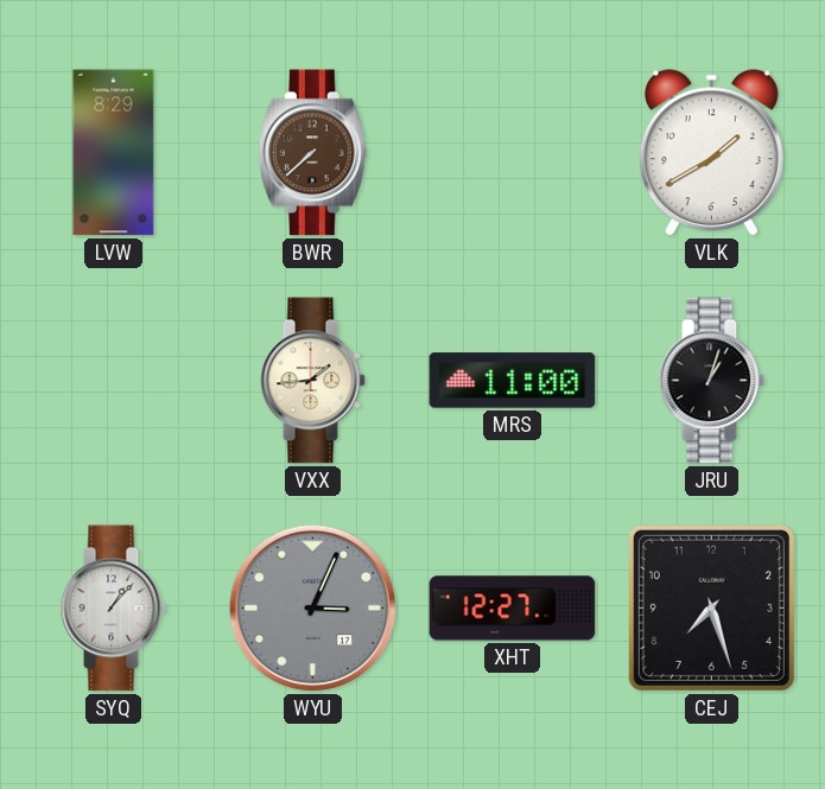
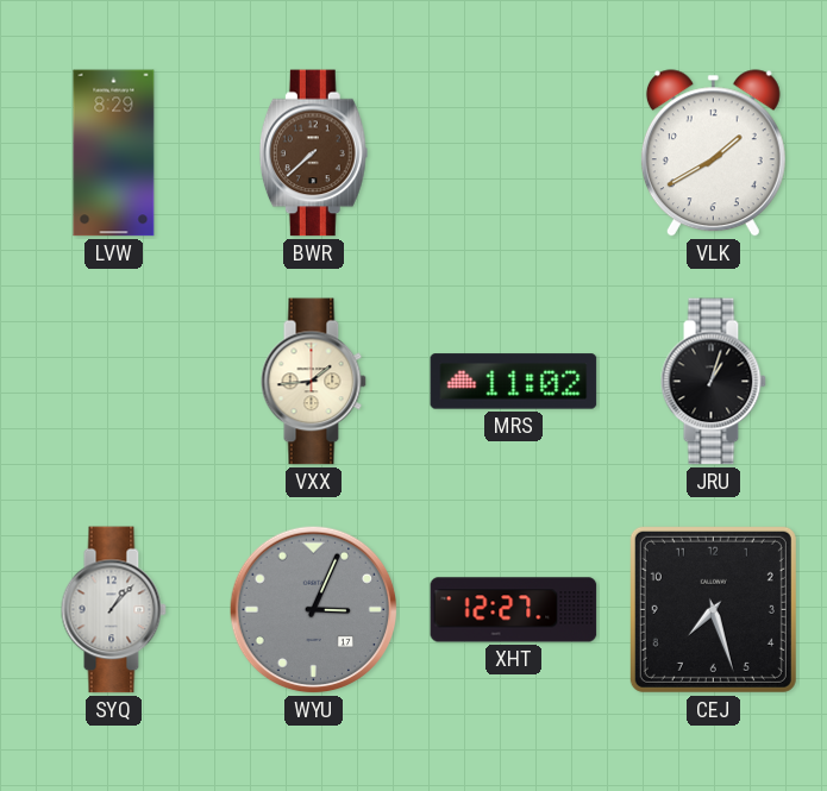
MRS: 11:00 -> 11:02 (514, 382)
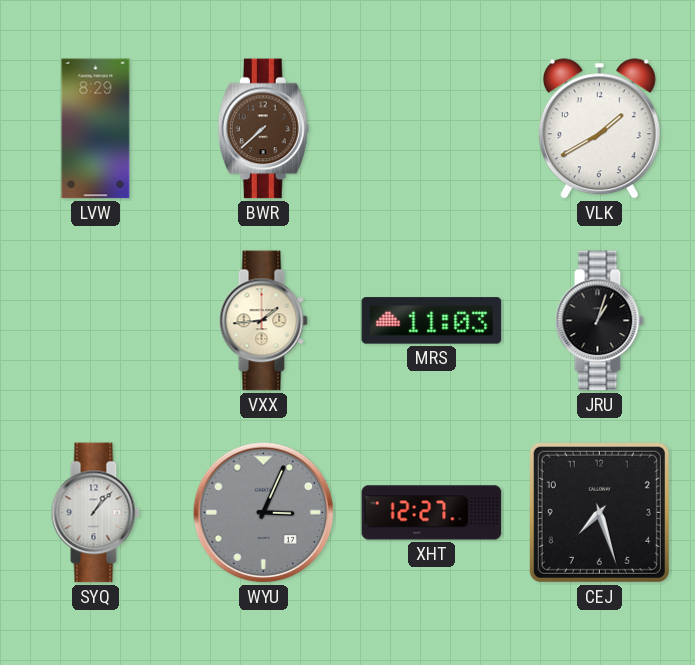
MRS: 11:02 -> 11:03 (432, 321)
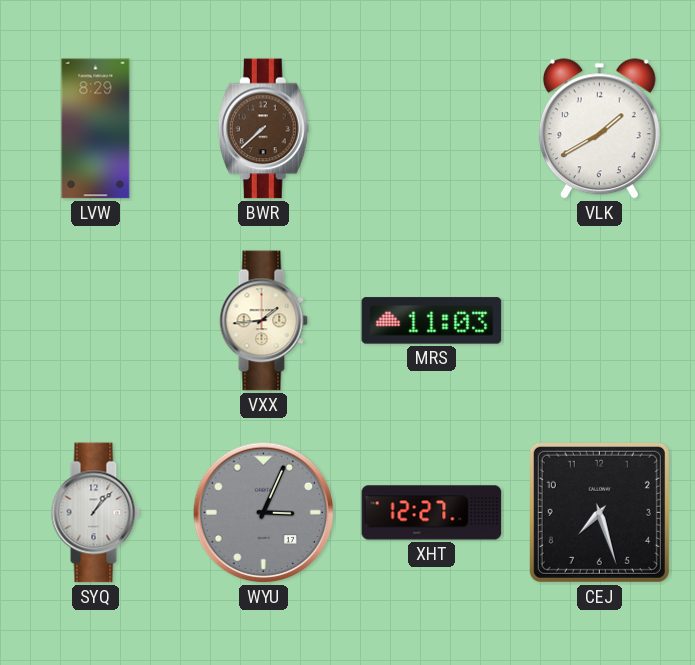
JRU: 1:03 -> none (599, 321)
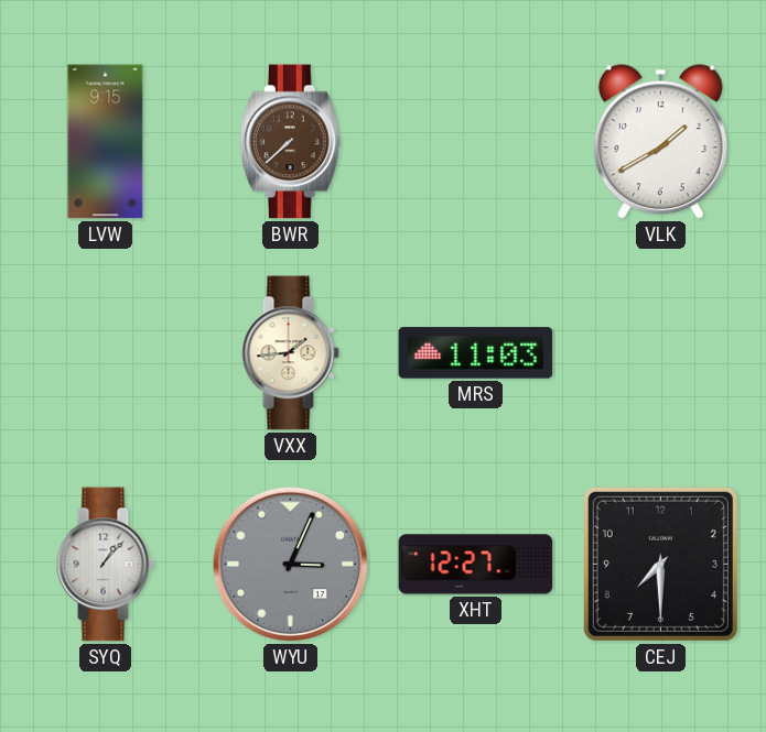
LVW: 8:29 -> 9:15 (106, 142)
CEJ: 7:27 -> 7:30 (660, 564)
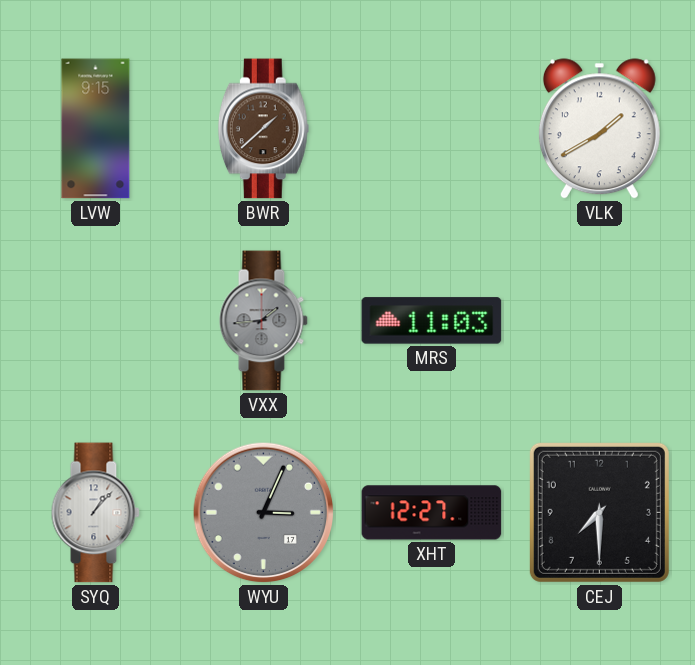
BWR: 7:38 -> 1:38 (263, 129)
VXX dial: cream -> grey (263, 321)
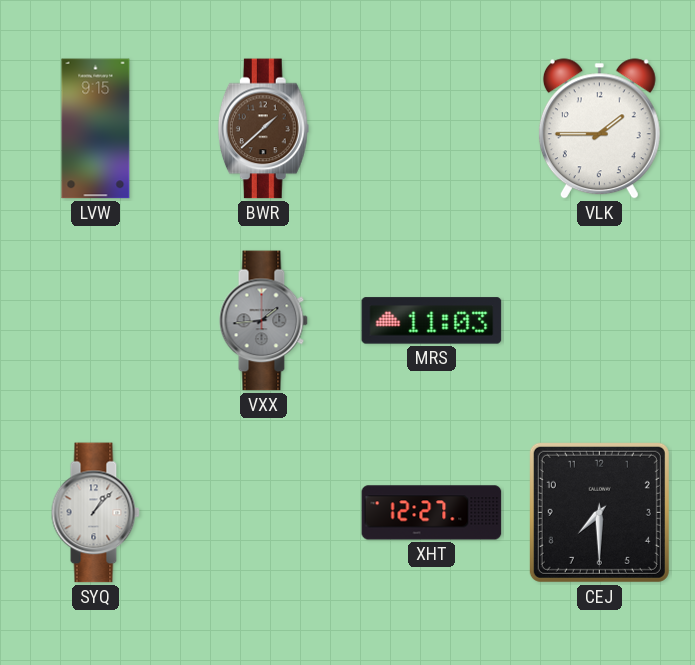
VLK: 1:40 -> 1:45 (599, 129)
WYU: 3:04 -> none (264, 513)
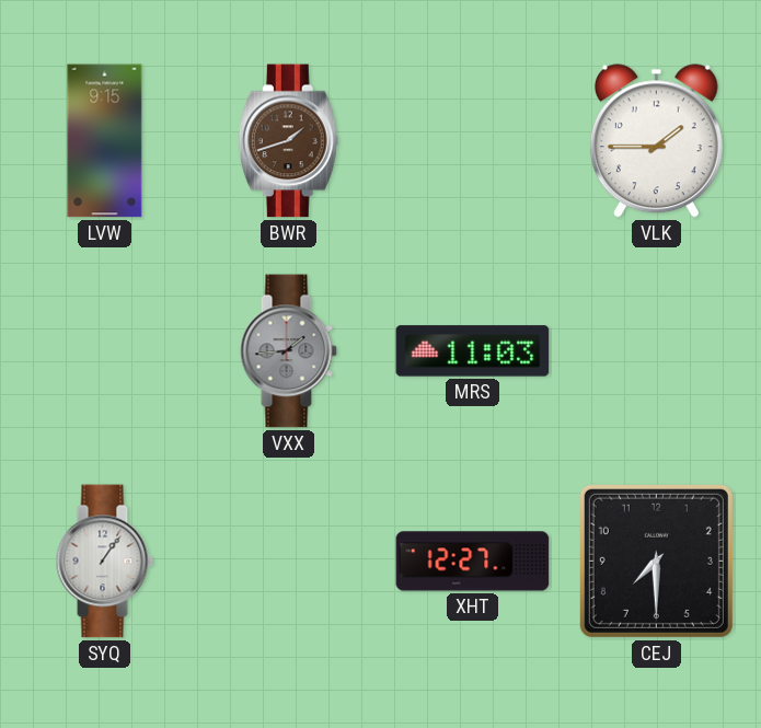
BWR: 1:38 -> 1:42 (288, 141)
SYQ: 1:07 -> 1:06 (104, 562)
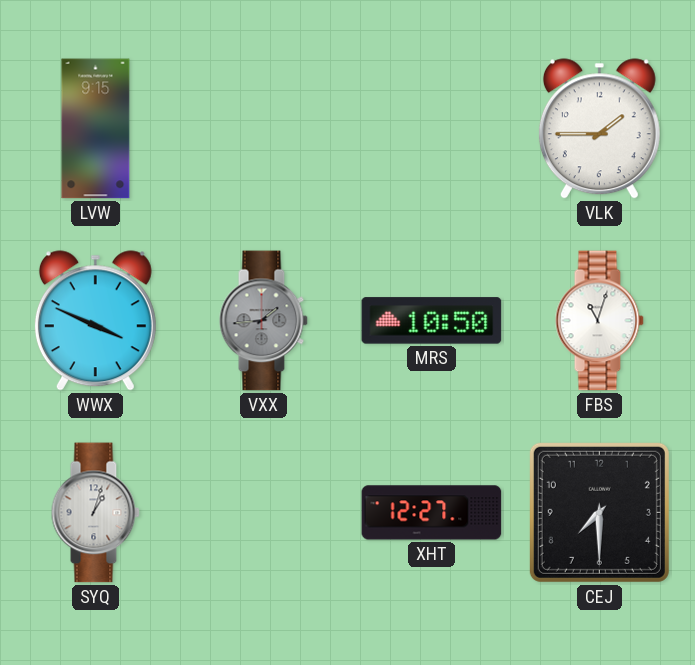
BWR: 1:42 -> none (288, 141)
WWX: none -> 3:49 (95, 321)
MRS: 11:03 -> 10:50 (432, 321)
FBS: none -> 11:03 (599, 321)
SYQ: 1:06 -> 1:03 (95, 513)
